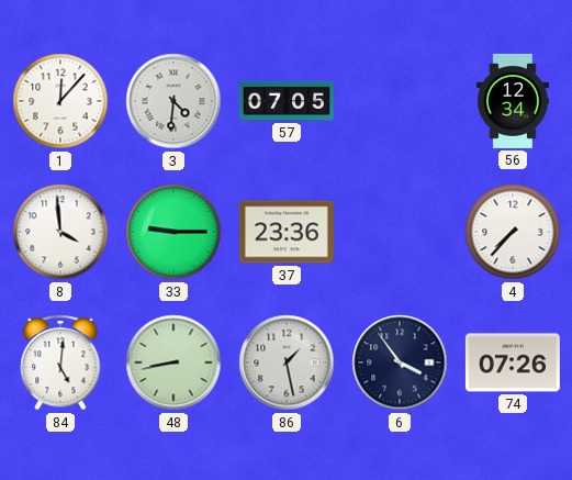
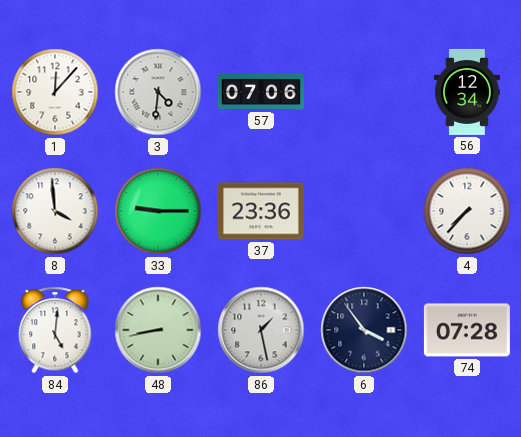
57: 07:05 -> 07:06 (261, 92)
74: 07:26 -> 07:28 (467, 330)
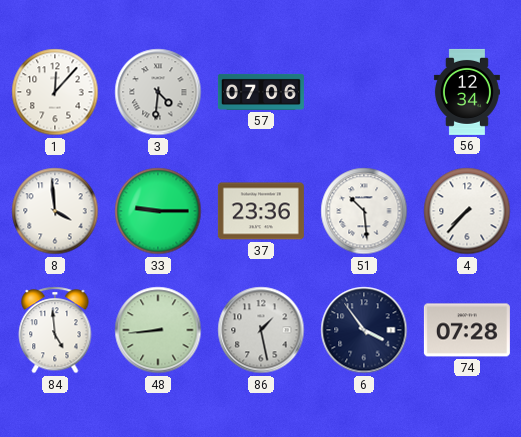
51: none -> 10:29 (364, 211)
84: 5:01 -> 4:59 (55, 330)
48: 8:43 -> 8:44 (158, 330)
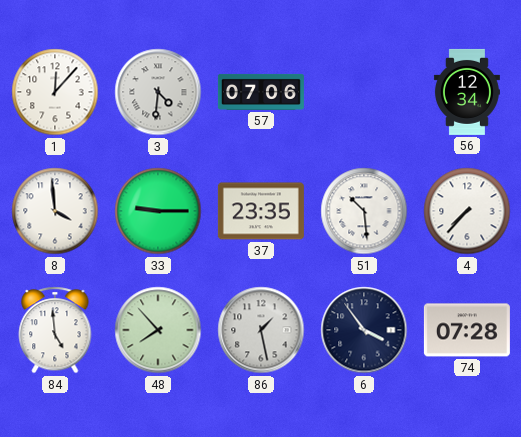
37: 23:36 -> 23:35 (261, 211)
48: 8:44 -> 7:53 (158, 330)
